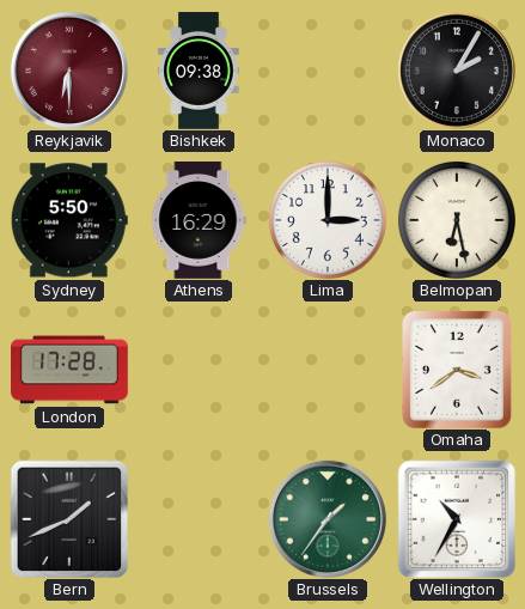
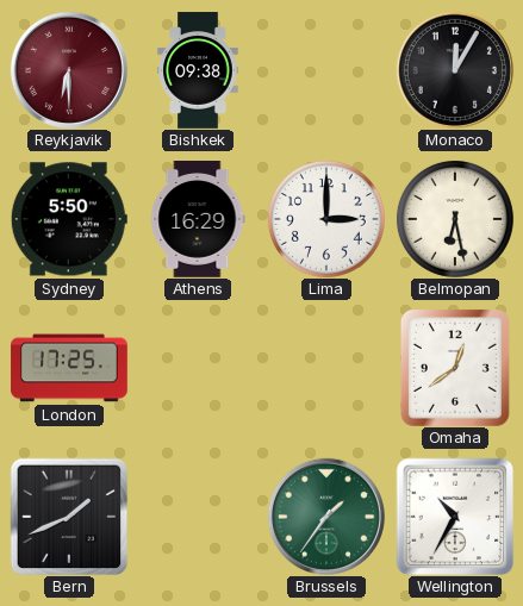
Monaco: 2:05 -> 12:05 (455, 70)
London: 17:28 -> 17:25 (69, 368)
Omaha: 3:39 -> 12:39 (455, 368)
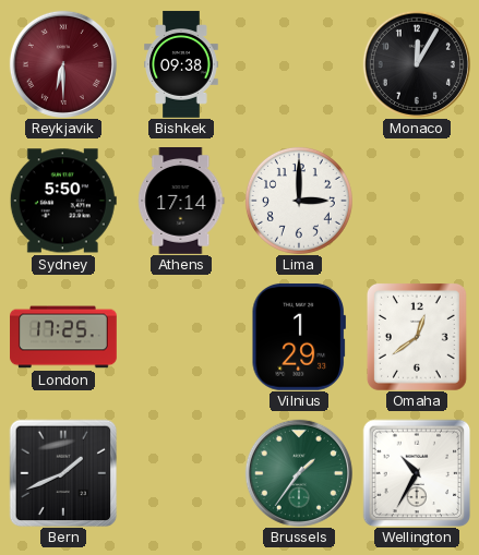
Athens: 16:29 -> 17:14 (181, 202)
Belmopan: 6:28 -> none (455, 219)
Vilnius: none -> 1:29 (299, 337)
